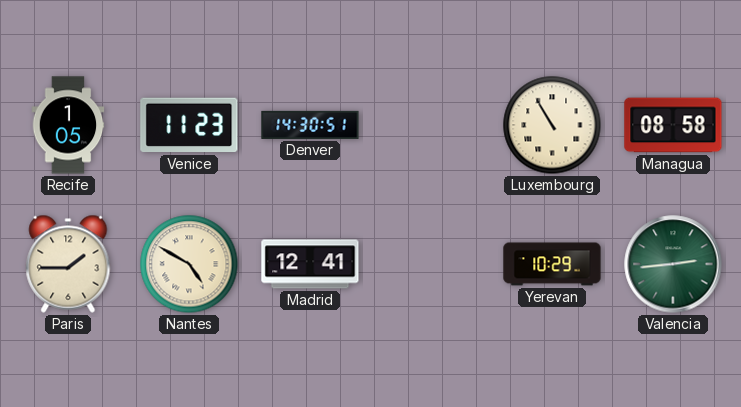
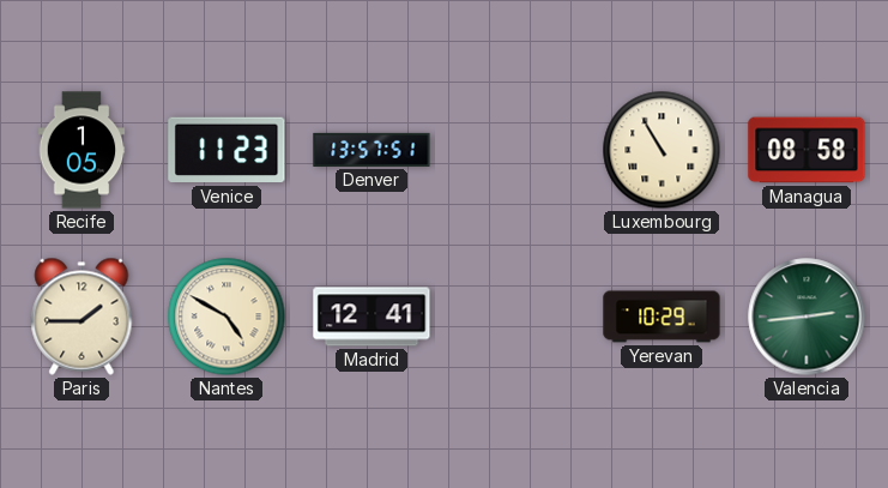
Denver: 14:30 -> 13:57 (371, 150)
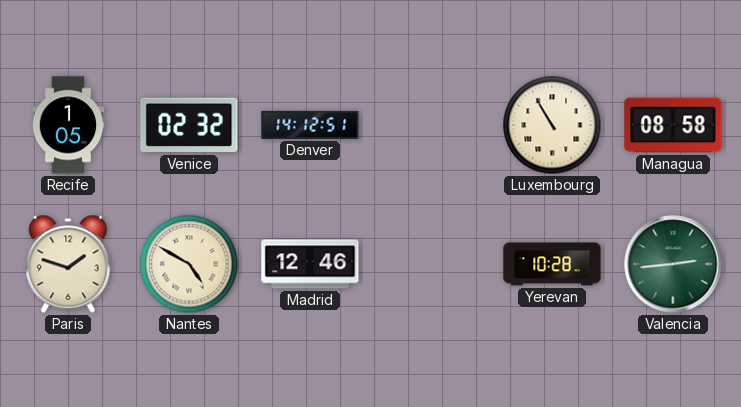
Venice: 11:23 -> 02:32 (189, 125)
Denver: 13:57 -> 14:12 (310, 125)
Paris: 1:45 -> 1:48 (68, 264)
Madrid: 12:41 -> 12:46 (310, 264)
Yerevan: 10:29 -> 10:28 (552, 264)
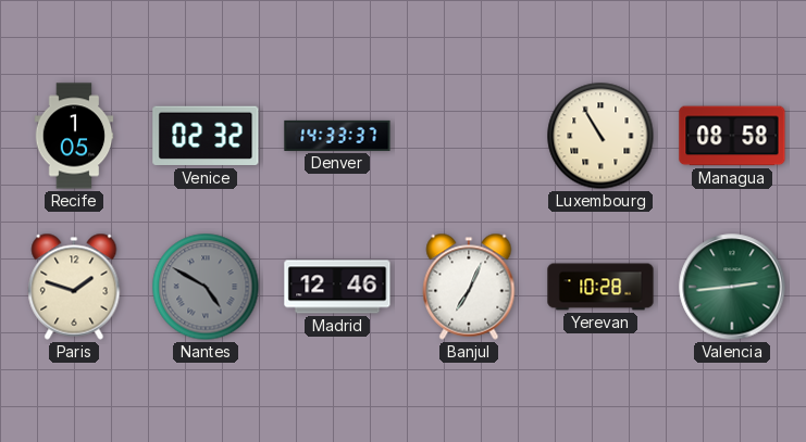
Denver: 14:12 -> 14:33 (337, 136)
Nantes dial: cream -> grey (206, 287)
Banjul: none -> 7:04 (469, 287)
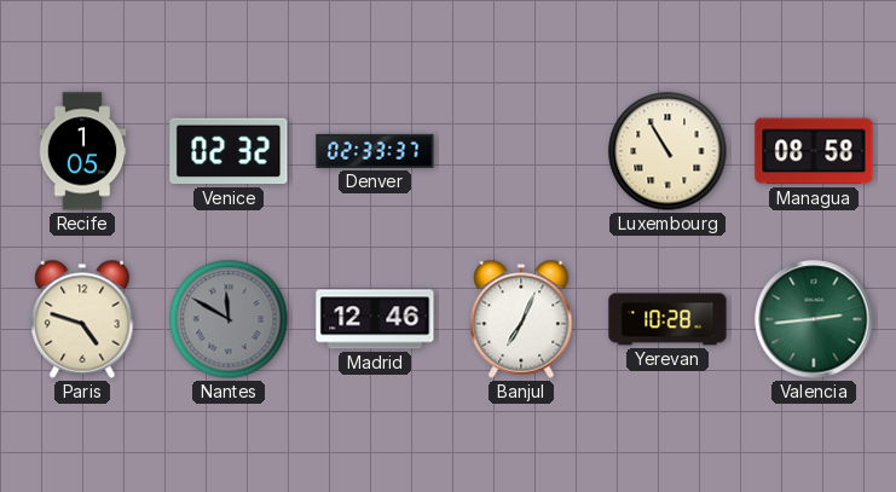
Denver: 14:33 -> 02:33 (375, 151)
Paris: 1:48 -> 4:48 (82, 319)
Nantes: 4:50 -> 11:50 (229, 319)
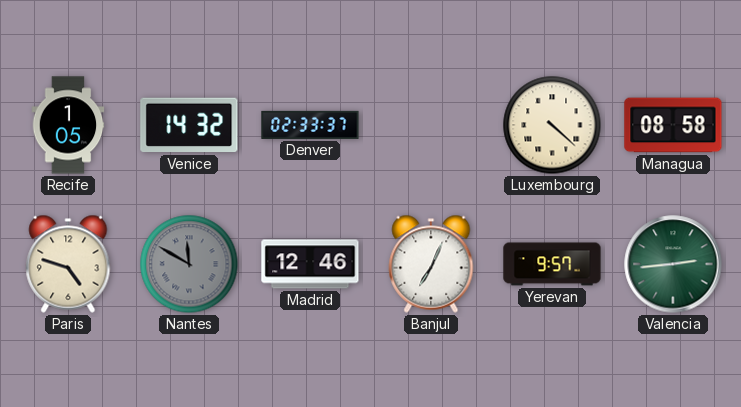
Venice: 02:32 -> 14:32 (189, 125)
Luxembourg: 10:55 -> 4:22 (552, 125)
Yerevan: 10:28 -> 9:57 (552, 264)
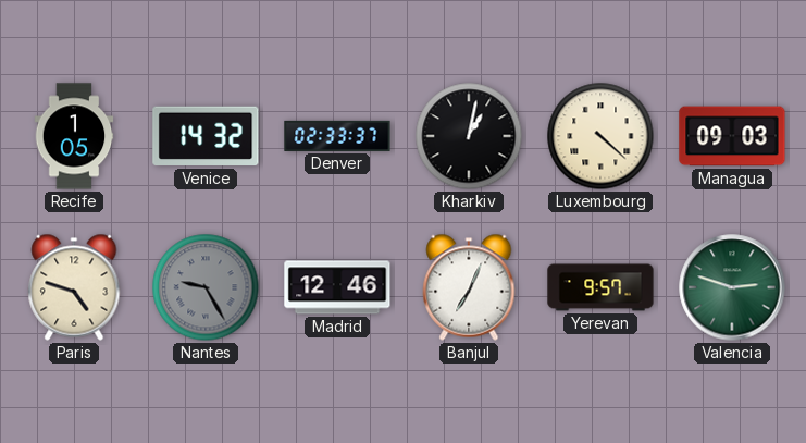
Kharkiv: none -> 1:02 (469, 136)
Managua: 08:58 -> 09:03 (732, 136)
Nantes: 11:50 -> 9:25 (206, 287)
Valencia: 2:44 -> 2:48 (732, 287)
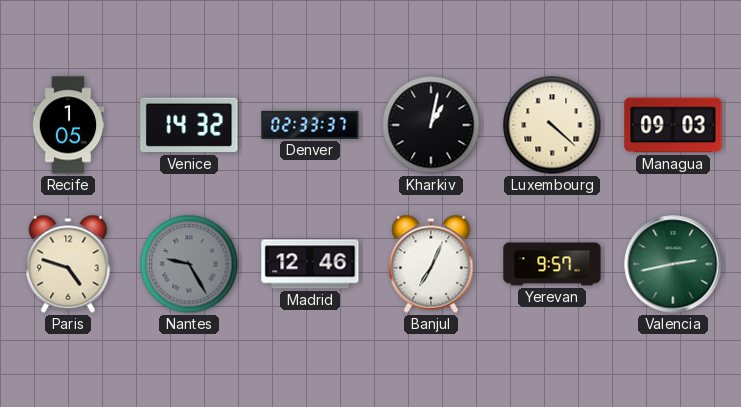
Valencia: 2:48 -> 2:43 (673, 264)
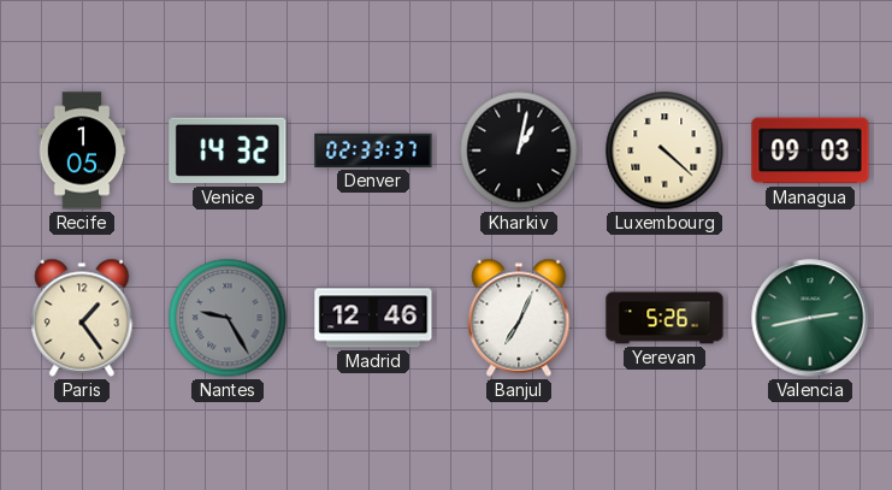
Paris: 4:48 -> 1:24 (82, 318)
Yerevan: 9:57 -> 5:26 (664, 318)
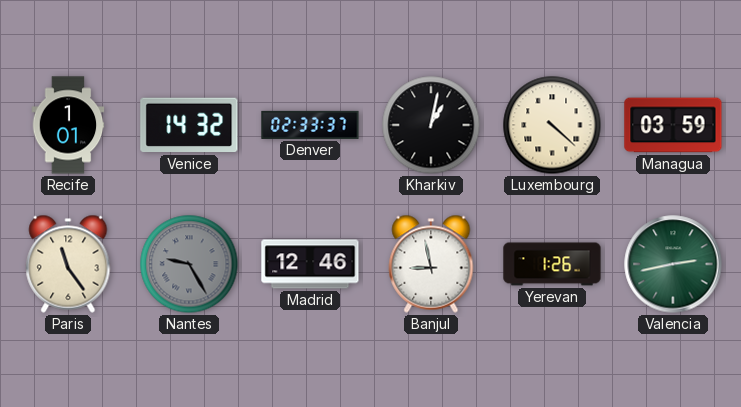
Recife: 1:05 -> 1:01 (68, 125)
Managua: 09:03 -> 03:59 (673, 125)
Paris: 1:24 -> 11:24 (68, 264)
Banjul: 7:04 -> 8:58 (431, 264)
Yerevan: 5:26 -> 1:26 (552, 264)
